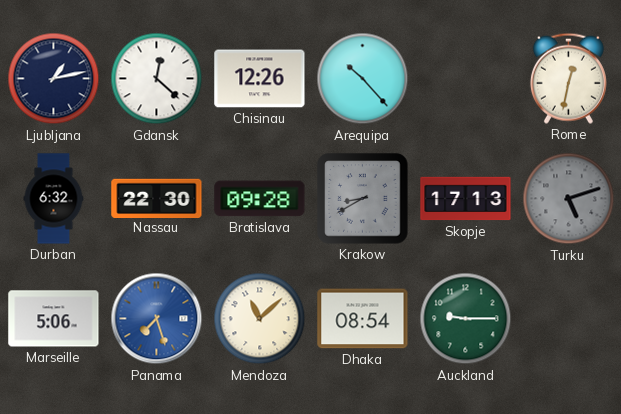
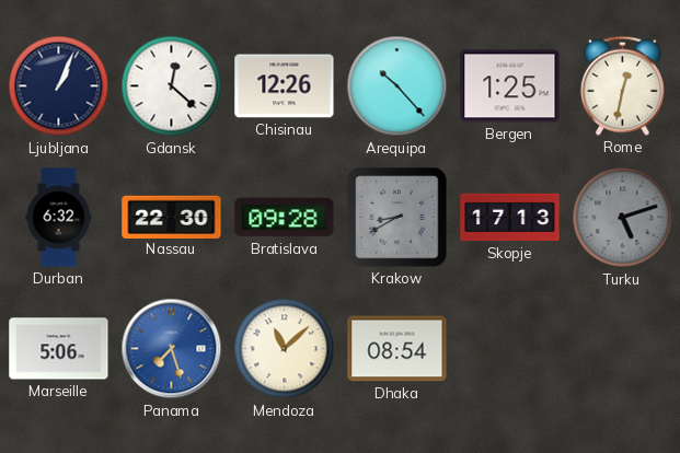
Ljubljana: 1:13 -> 1:04 (59, 86)
Bergen: none -> 1:25 (510, 86)
Auckland: 9:15 -> none (466, 319)
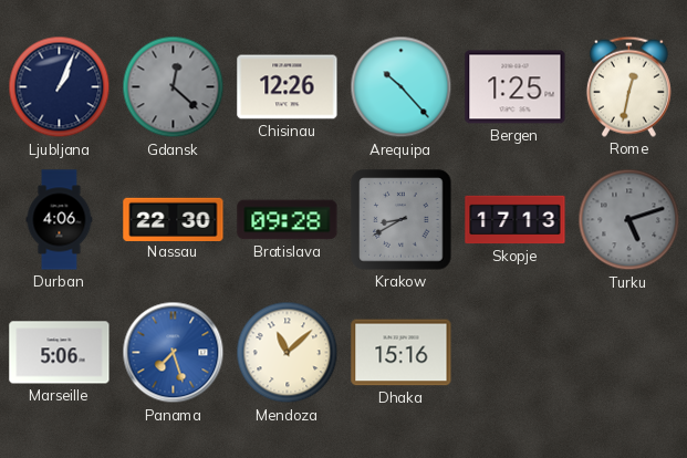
Gdansk dial: white -> grey (174, 87)
Durban: 6:32 -> 4:06 (60, 220)
Dhaka: 08:54 -> 15:16 (402, 353)
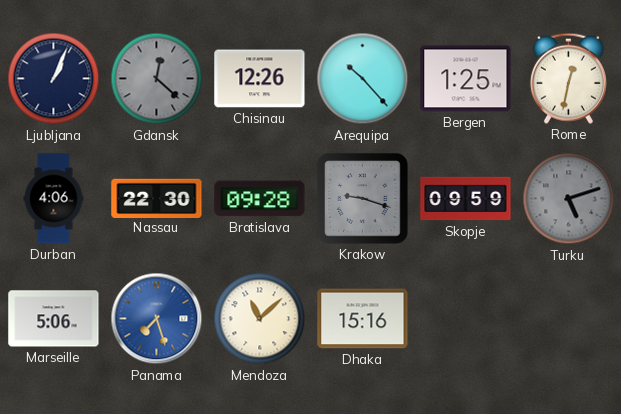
Krakow: 8:40 -> 9:18 (363, 199)
Skopje: 17:13 -> 09:59 (466, 199)
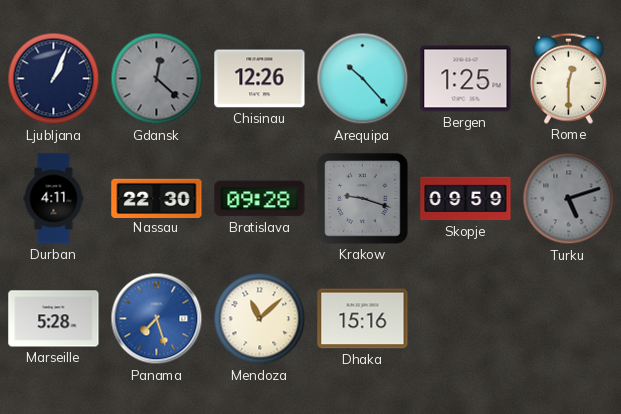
Rome: 12:32 -> 12:30 (568, 78)
Durban: 4:06 -> 4:11 (54, 199)
Marseille: 5:06 -> 5:28 (54, 319)
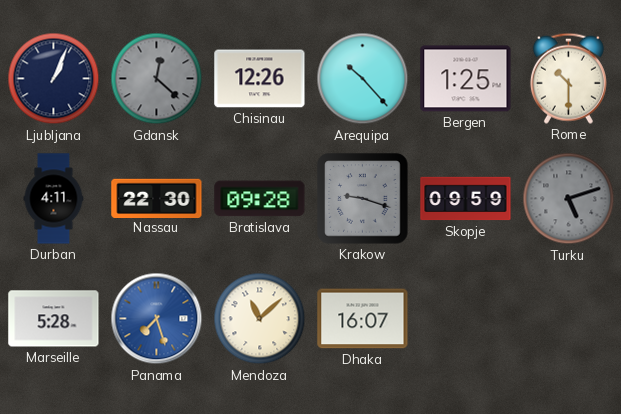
Rome: 12:30 -> 10:30 (568, 78)
Dhaka: 15:16 -> 16:07 (363, 319)
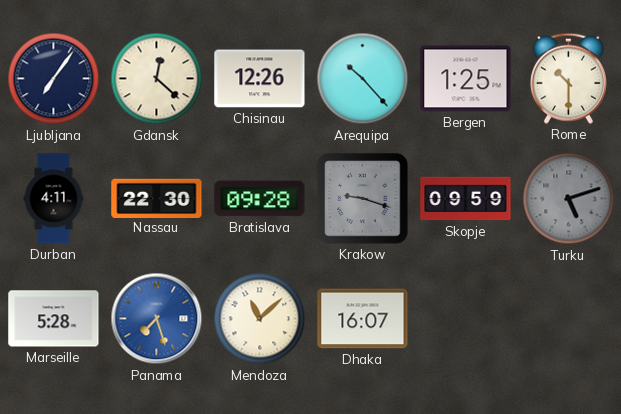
Ljubljana: 1:04 -> 7:06 (54, 79)
Gdansk dial: grey -> cream (157, 79)
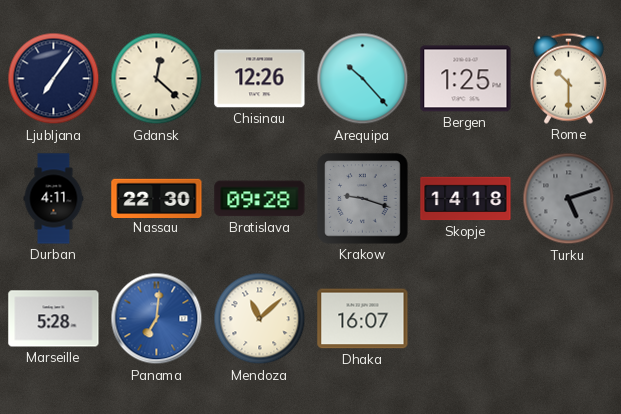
Skopje: 09:59 -> 14:18 (466, 199)
Panama: 7:27 -> 7:01 (157, 319)
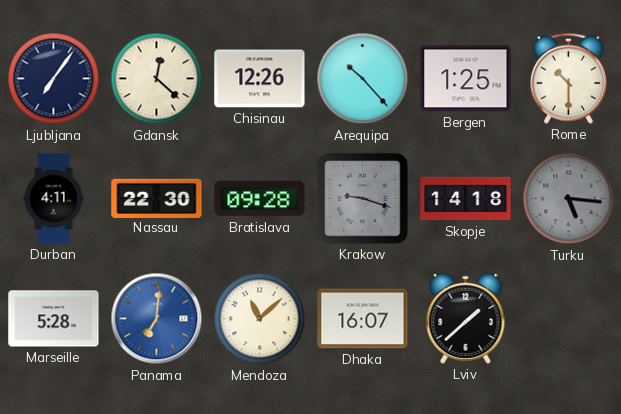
Turku: 5:12 -> 5:16 (569, 199)
Lviv: none -> 1:38 (466, 318)
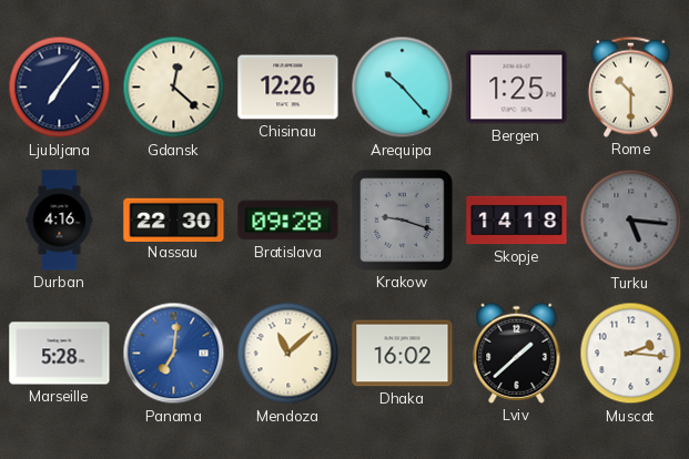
Durban: 4:11 -> 4:16 (60, 221)
Dhaka: 16:07 -> 16:02 (403, 354)
Muscat: none -> 2:16 (631, 354)
